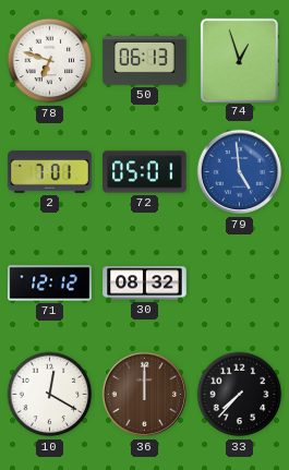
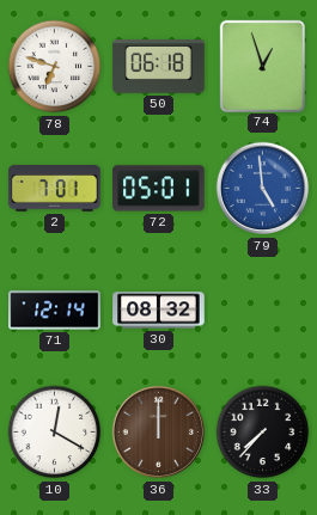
50: 06:13 -> 06:18 (159, 67)
71: 12:12 -> 12:14 (55, 311)
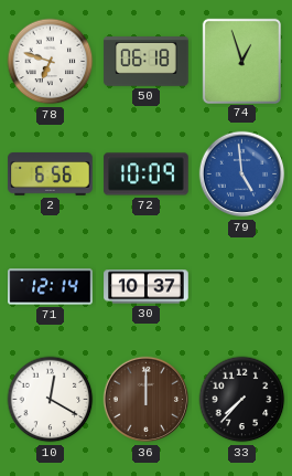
2: 7:01 -> 6:56 (51, 174)
72: 05:01 -> 10:09 (147, 174)
30: 08:32 -> 10:37 (147, 287)
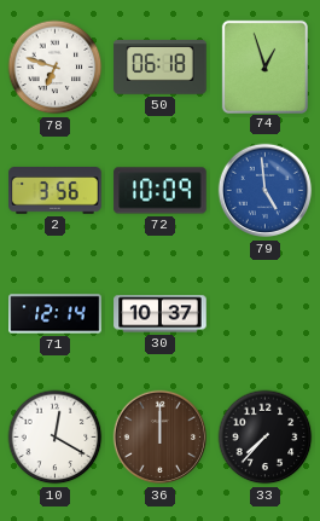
2: 6:56 -> 3:56 (56, 191)
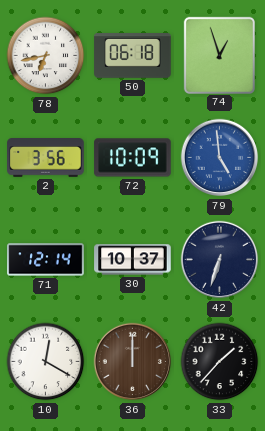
78: 6:48 -> 6:43 (46, 56)
42: none -> 6:33 (220, 260)
33: 7:37 -> 1:37 (220, 362)
